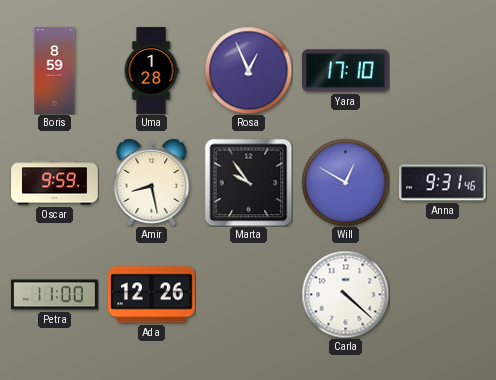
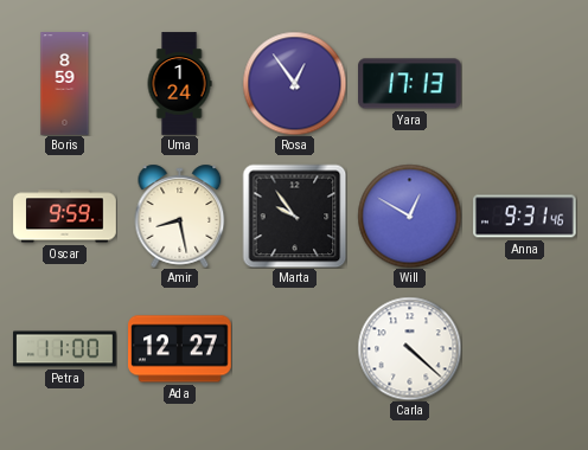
Uma: 1:28 -> 1:24 (179, 84)
Rosa: 12:56 -> 12:54 (294, 83)
Yara: 17:10 -> 17:13 (410, 84)
Ada: 12:26 -> 12:27 (180, 349)
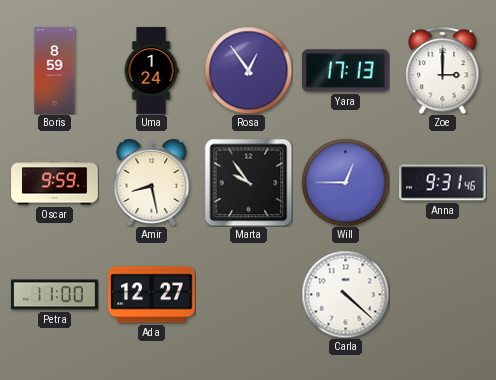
Zoe: none -> 3:00 (443, 70)
Will: 12:50 -> 12:45 (345, 182)
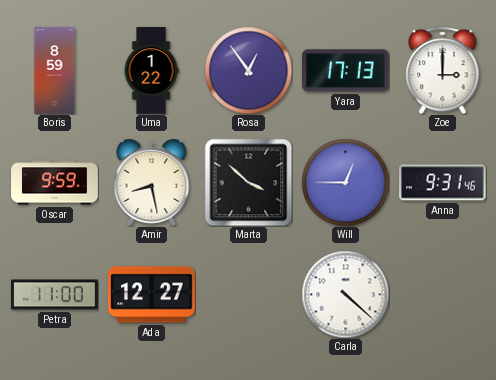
Uma: 1:24 -> 1:22 (151, 71)
Marta: 9:54 -> 3:52 (248, 182)
